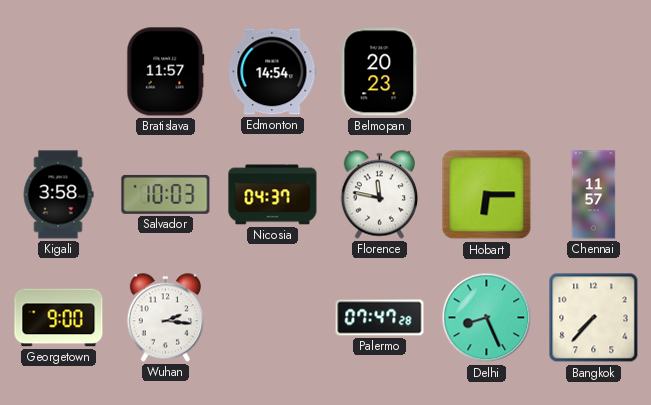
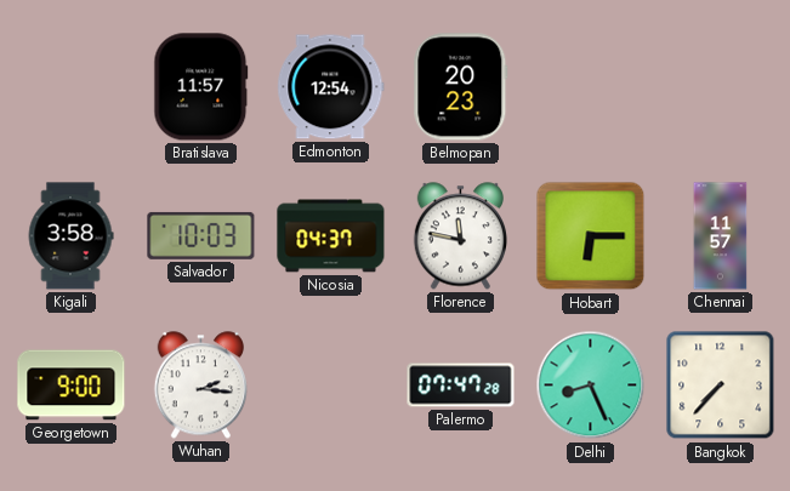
Edmonton: 14:54 -> 12:54 (331, 87)
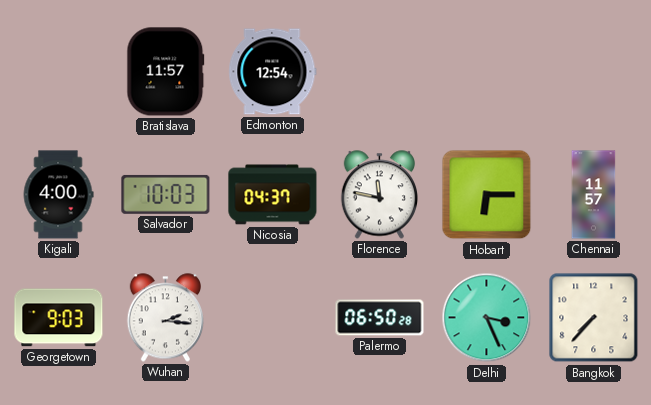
Belmopan: 20:23 -> none (461, 87)
Kigali: 3:58 -> 4:00 (58, 195)
Georgetown: 9:00 -> 9:03 (59, 318)
Palermo: 07:47 -> 06:50 (380, 318)
Delhi: 8:26 -> 3:26 (487, 318)
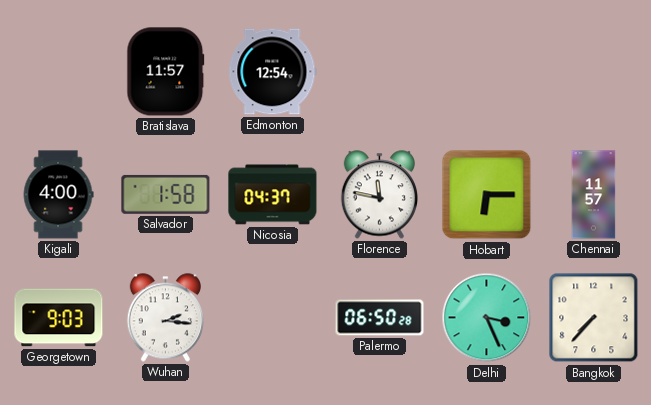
Salvador: 10:03 -> 1:58 (166, 194)
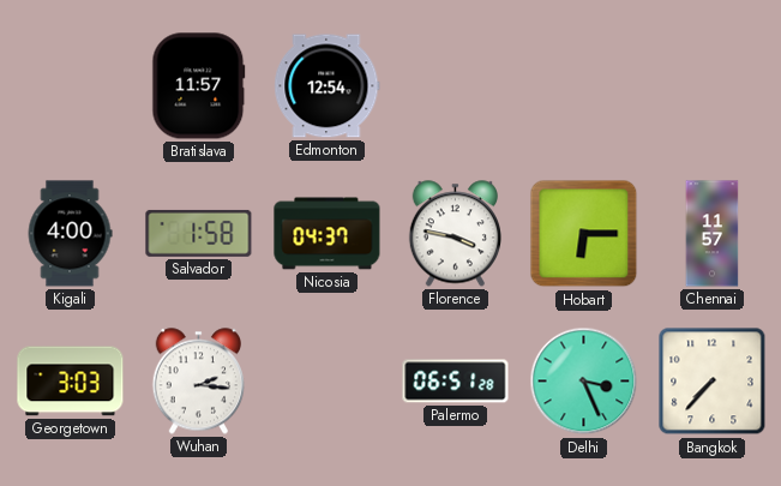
Florence: 11:47 -> 3:47 (455, 234)
Georgetown: 9:03 -> 3:03 (71, 382)
Palermo: 06:50 -> 06:51 (456, 382)
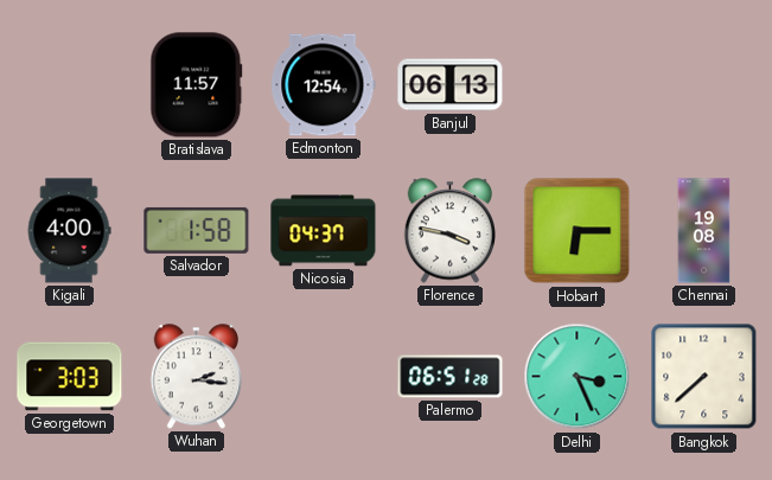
Banjul: none -> 06:13 (451, 85)
Chennai: 11:57 -> 19:08 (704, 231)
Bangkok: 7:37 -> 7:38 (704, 377)
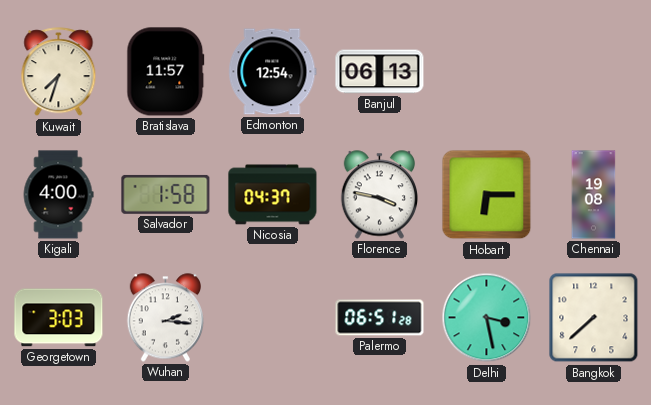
Kuwait: none -> 7:33 (59, 72)
Delhi: 3:26 -> 3:28 (487, 318)
